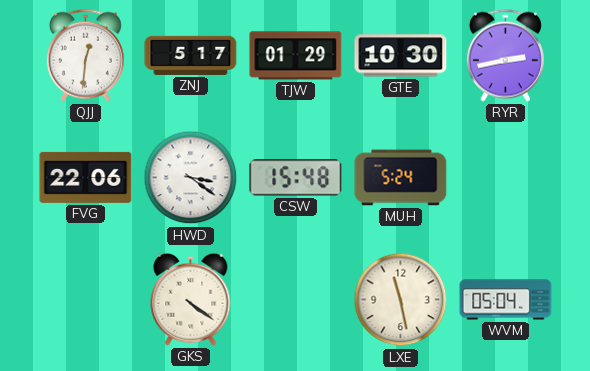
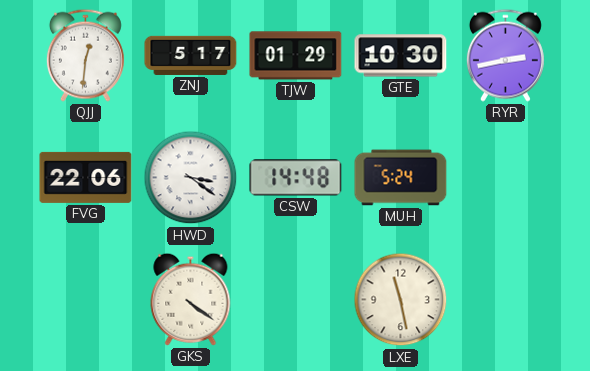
CSW: 15:48 -> 14:48 (296, 178)
WVM: 05:04 -> none (506, 300)
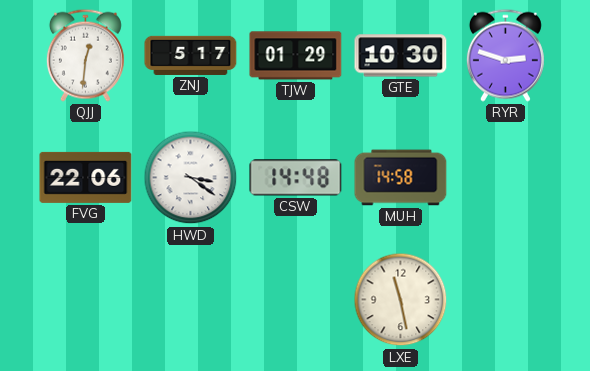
RYR: 2:43 -> 2:48 (505, 55)
MUH: 5:24 -> 14:58 (401, 178)
GKS: 4:21 -> none (191, 299)
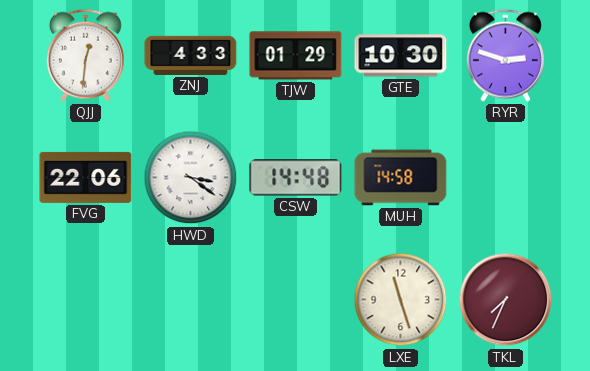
ZNJ: 5:17 -> 4:33 (191, 55)
LXE: 11:28 -> 11:27 (401, 300)
TKL: none -> 7:34 (506, 300)
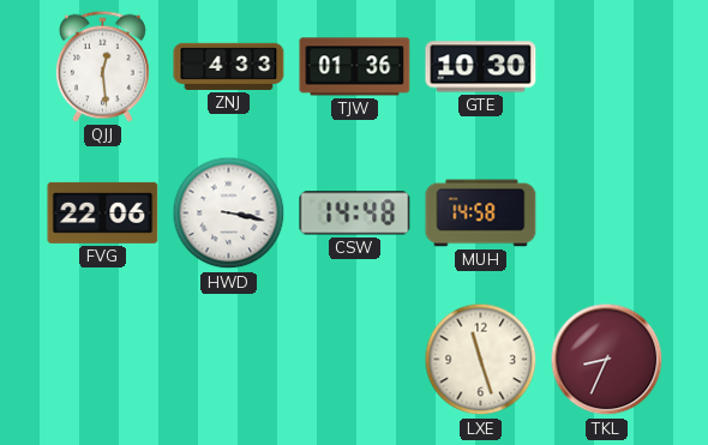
QJJ: 12:31 -> 12:29 (102, 66)
TJW: 01:29 -> 01:36 (355, 67)
RYR: 2:48 -> none (505, 55)
HWD: 3:21 -> 3:17 (229, 214)
TKL: 7:34 -> 8:34 (607, 360)
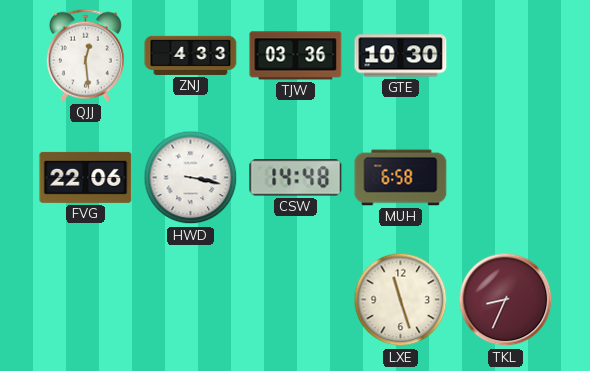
TJW: 01:36 -> 03:36 (296, 56)
MUH: 14:58 -> 6:58 (401, 178)
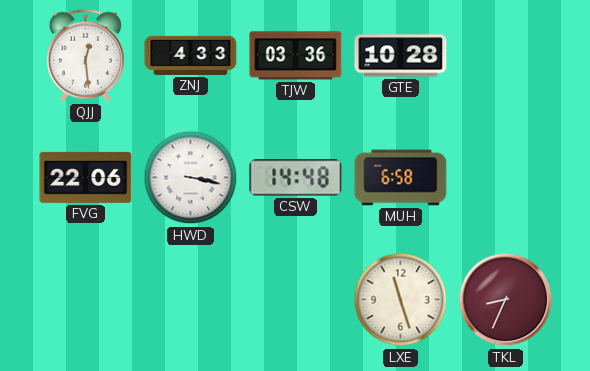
GTE: 10:30 -> 10:28 (401, 56)
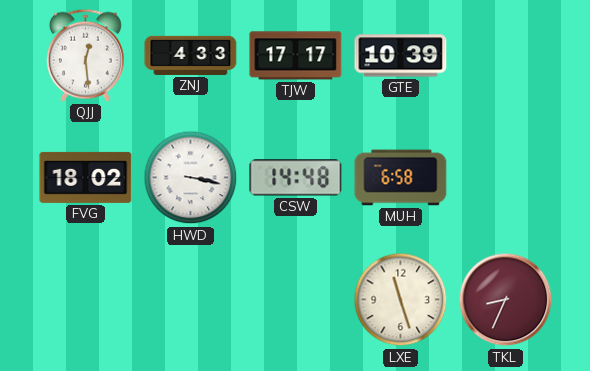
TJW: 03:36 -> 17:17 (296, 56)
GTE: 10:28 -> 10:39 (401, 56)
FVG: 22:06 -> 18:02 (86, 177)
